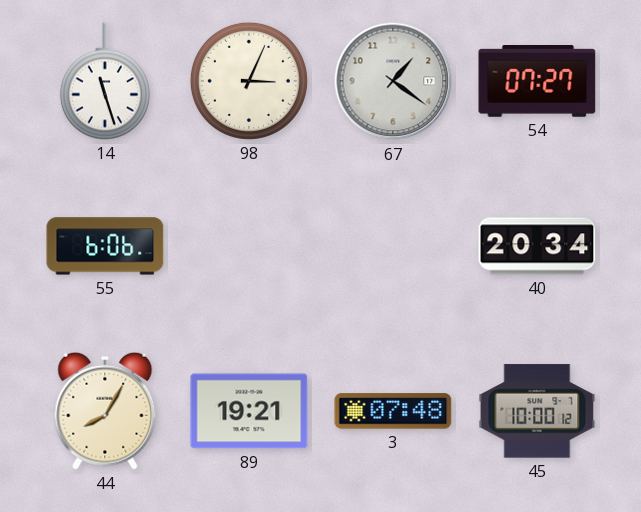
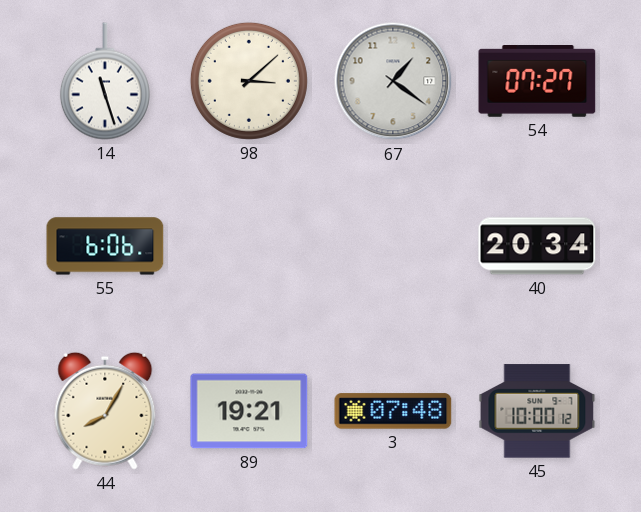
98: 3:04 -> 3:08 (249, 81)
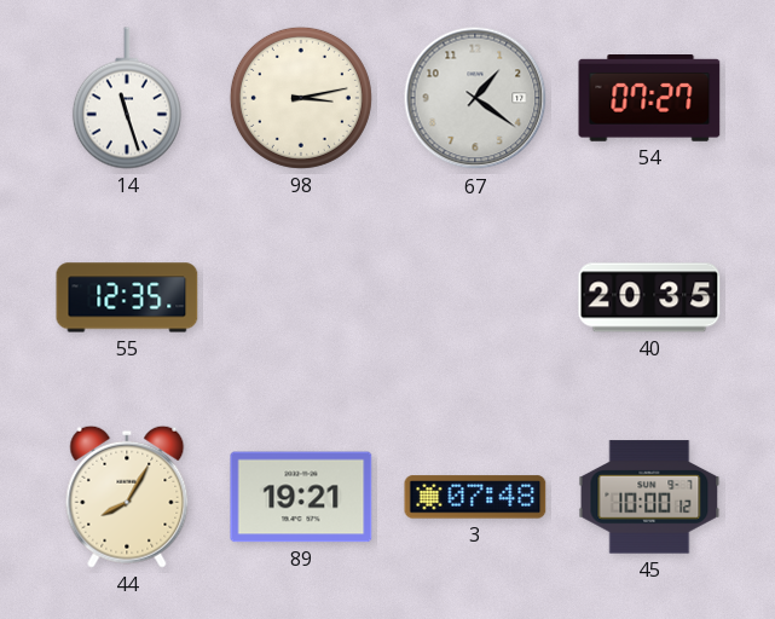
98: 3:08 -> 3:13 (301, 98)
55: 6:06 -> 12:35 (127, 297)
40: 20:34 -> 20:35 (649, 297)
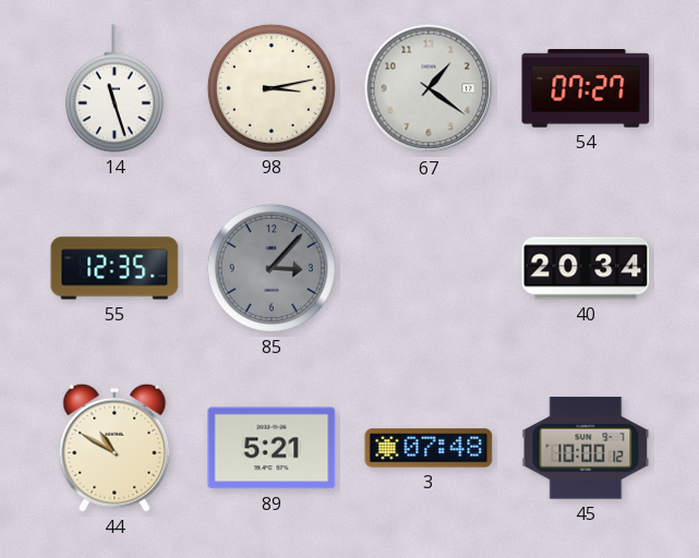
85: none -> 3:07 (272, 268)
40: 20:35 -> 20:34 (586, 268)
44: 8:05 -> 10:50 (115, 448)
89: 19:21 -> 5:21 (272, 448)
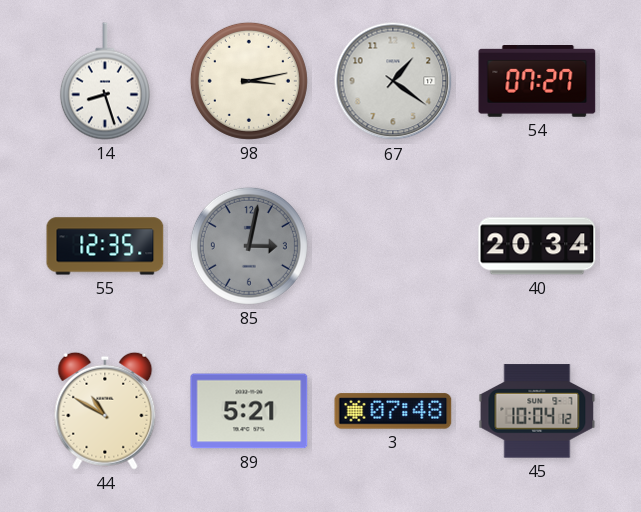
14: 11:27 -> 8:27 (105, 81)
85: 3:07 -> 3:02 (249, 246)
45: 10:00 -> 10:04 (537, 411)
